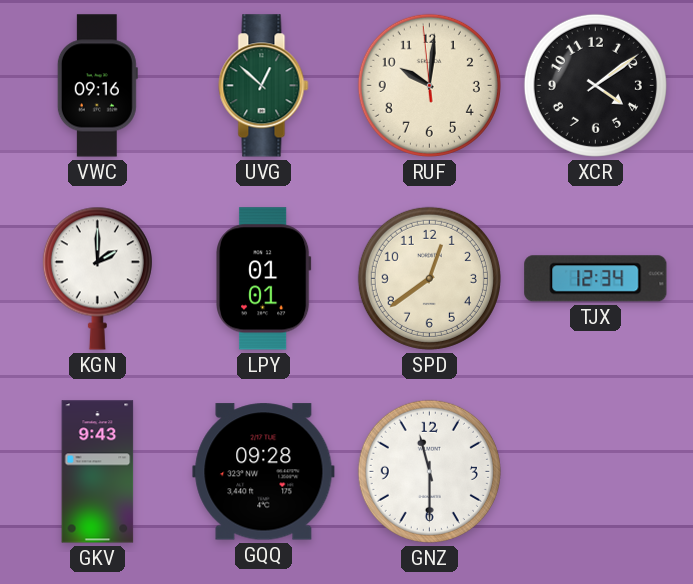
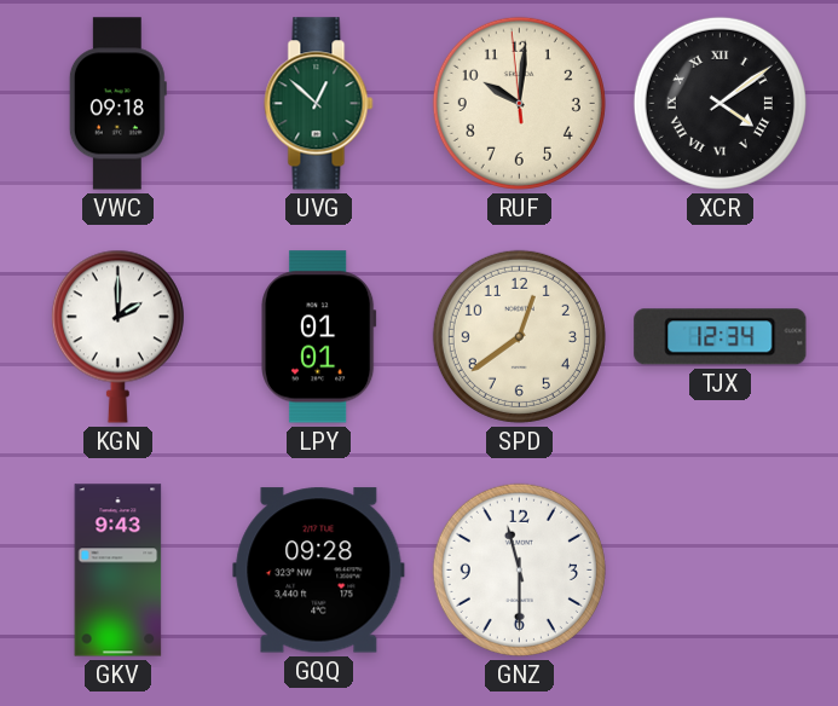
VWC: 09:16 -> 09:18 (117, 104)
XCR numerals: Arabic -> Roman (719, 103)
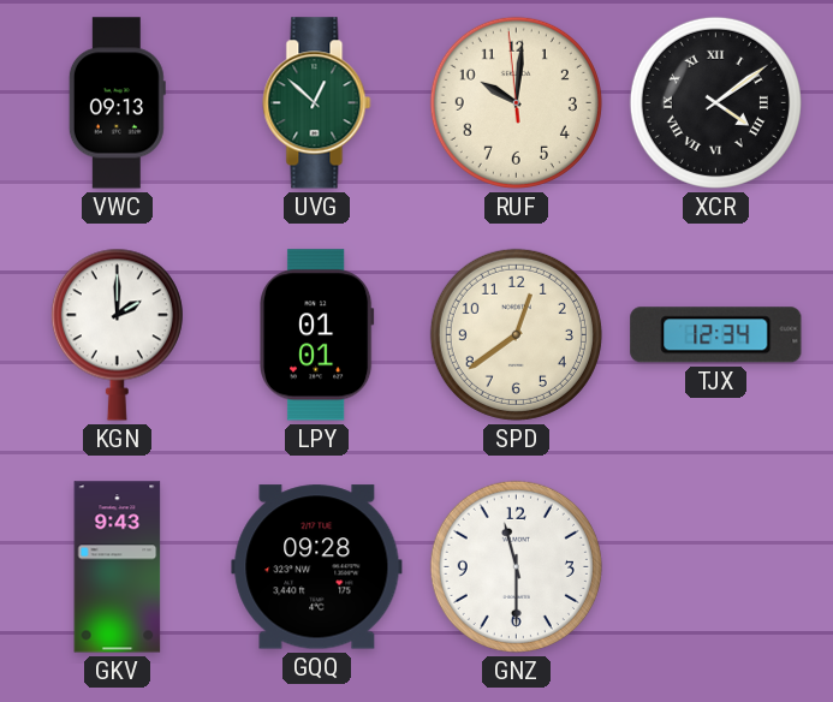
VWC: 09:18 -> 09:13 (117, 103)
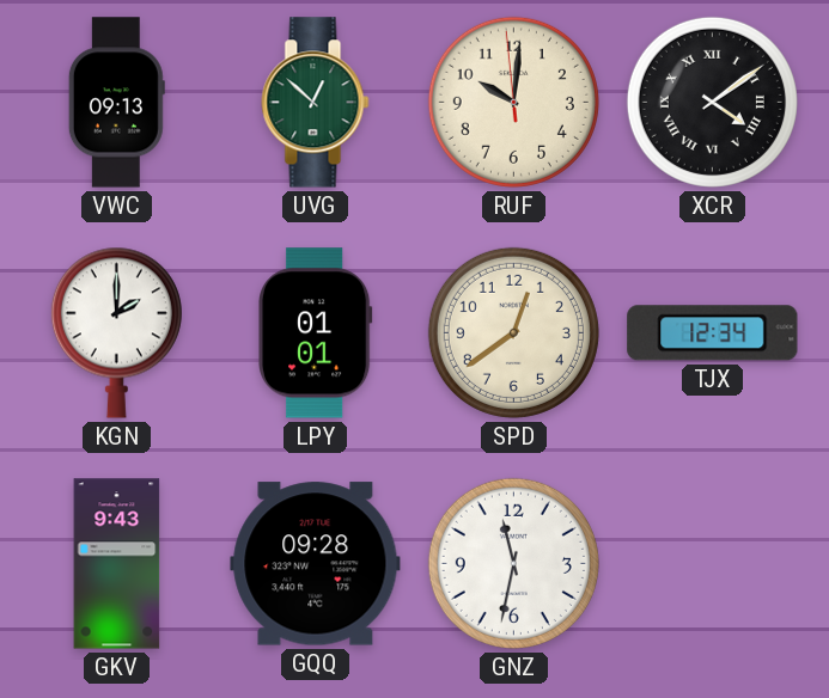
GNZ: 11:30 -> 11:32 (513, 563)
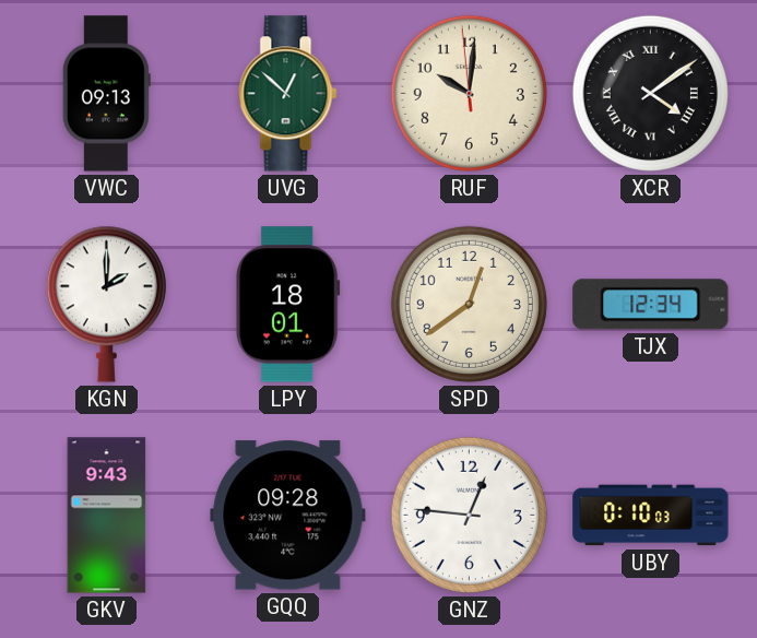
LPY: 01:01 -> 18:01 (288, 305)
GNZ: 11:32 -> 12:46 (469, 515)
UBY: none -> 0:10 (651, 516)
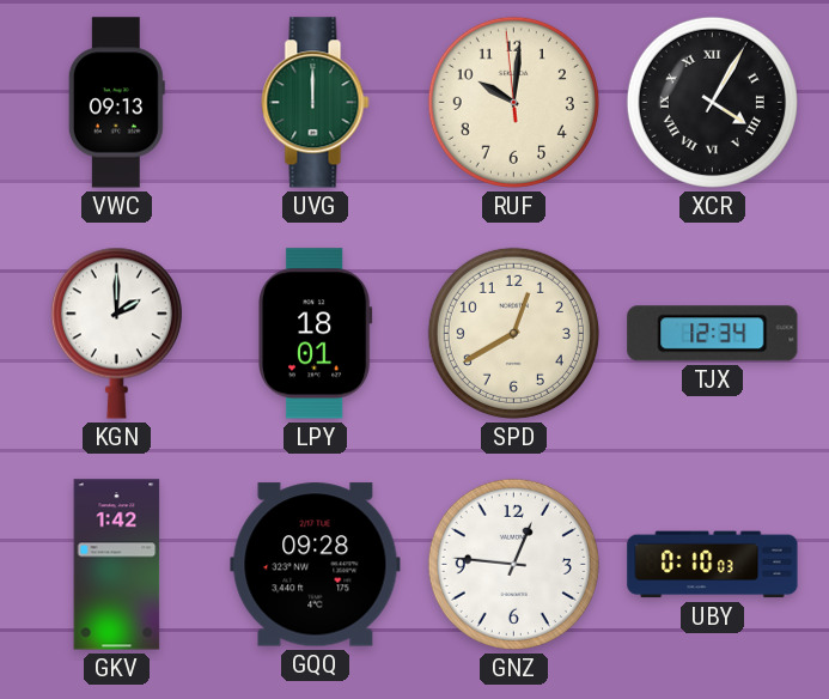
UVG: 12:52 -> 12:00 (316, 103)
XCR: 4:09 -> 4:05 (712, 102)
SPD: 12:39 -> 12:40 (513, 333)
GKV: 9:43 -> 1:42 (117, 565)
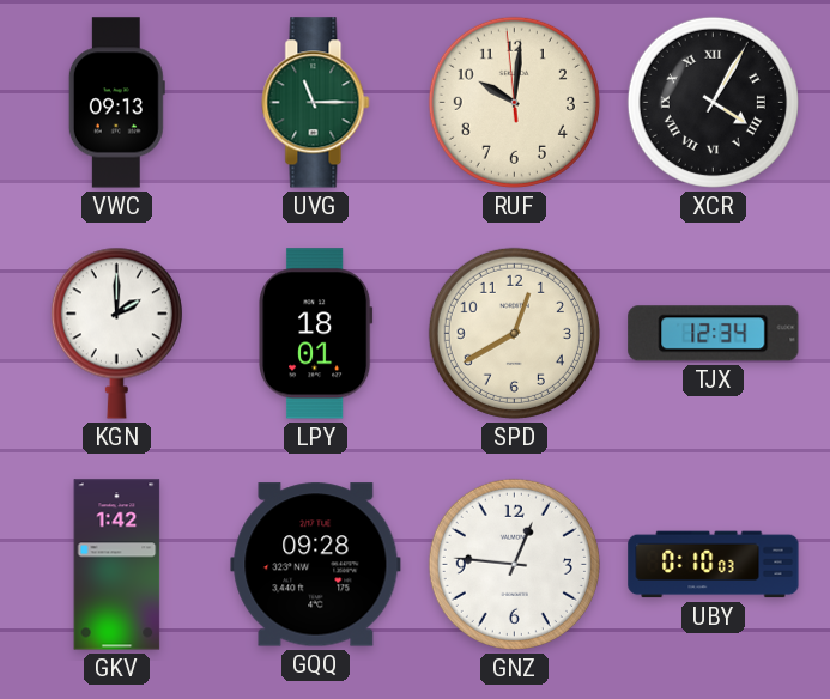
UVG: 12:00 -> 11:15 (316, 103)
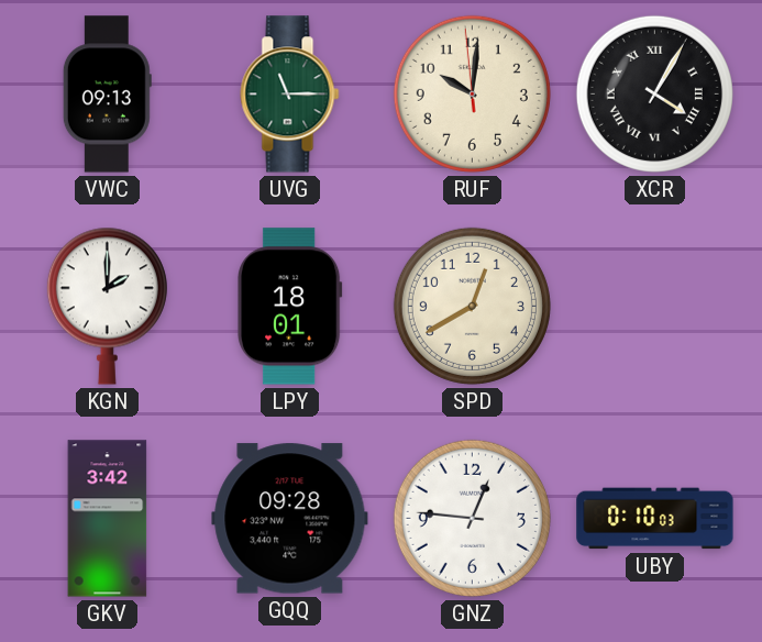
TJX: 12:34 -> none (714, 334)
GKV: 1:42 -> 3:42 (108, 519)
